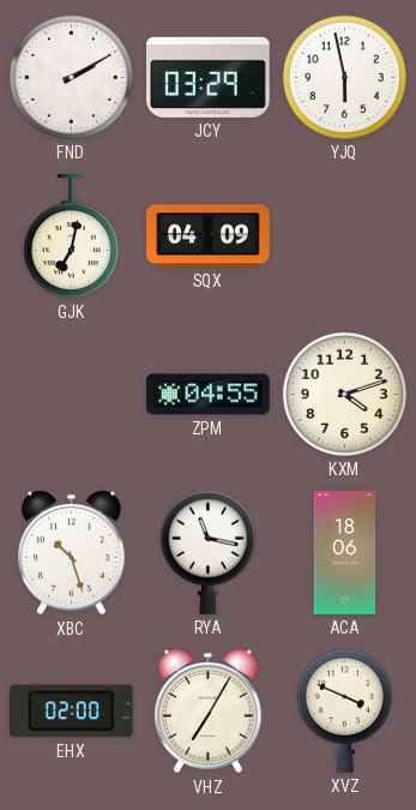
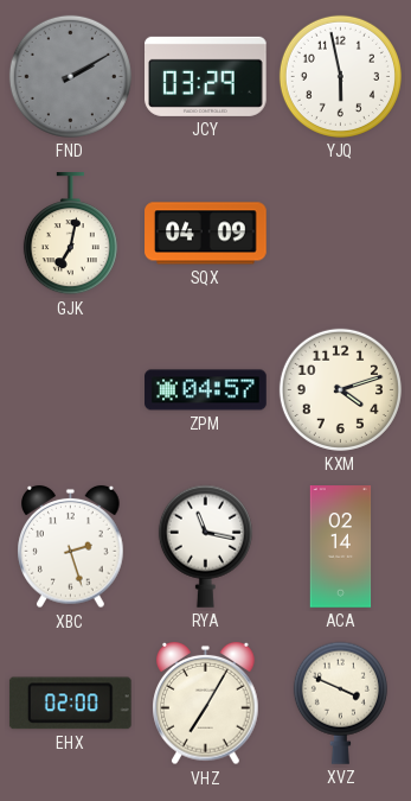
FND dial: white -> grey (70, 76)
ZPM: 04:55 -> 04:57 (206, 390)
XBC: 10:27 -> 2:27 (71, 547)
ACA: 18:06 -> 02:14 (341, 547)
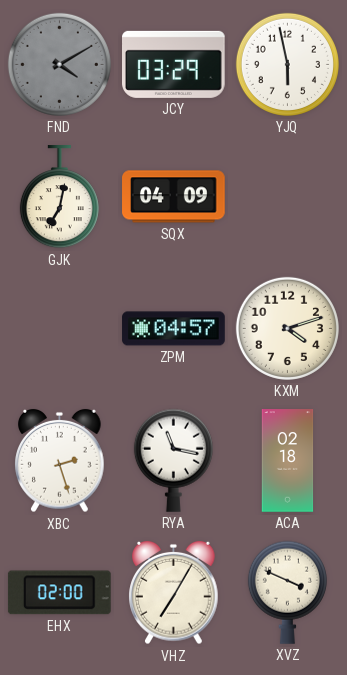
FND: 2:10 -> 4:10 (59, 64)
ACA: 02:14 -> 02:18 (288, 461)
